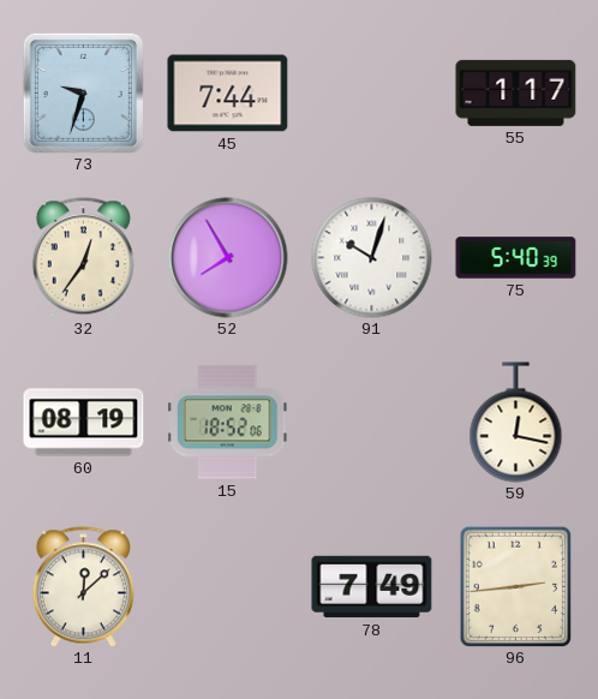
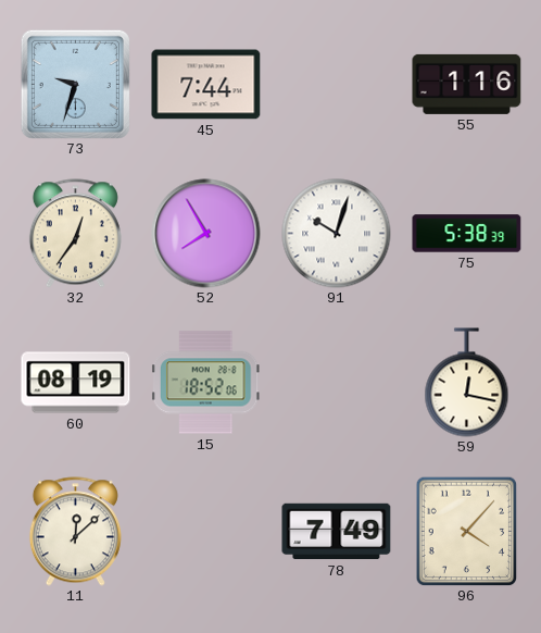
55: 1:17 -> 1:16 (467, 84)
75: 5:40 -> 5:38 (467, 234)
96: 2:44 -> 4:07 (467, 531)
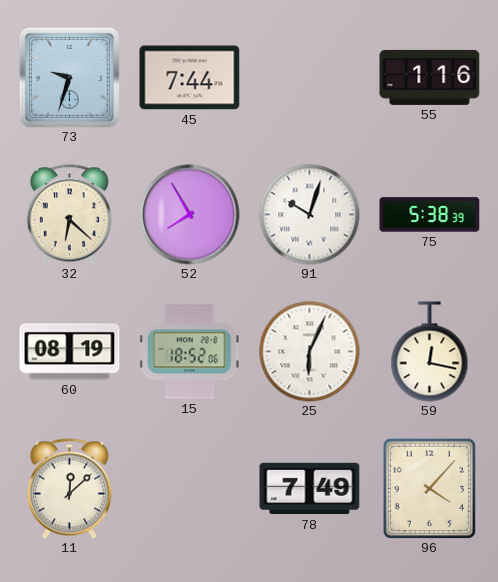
32: 12:36 -> 6:22 (69, 215)
25: none -> 6:04 (310, 352)
